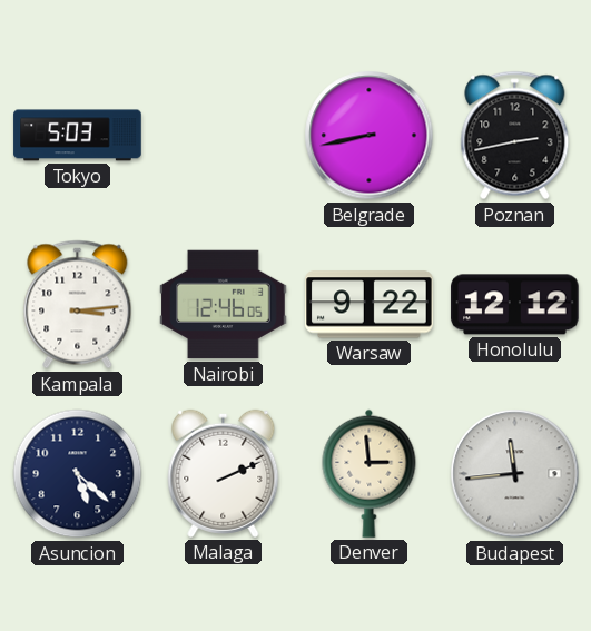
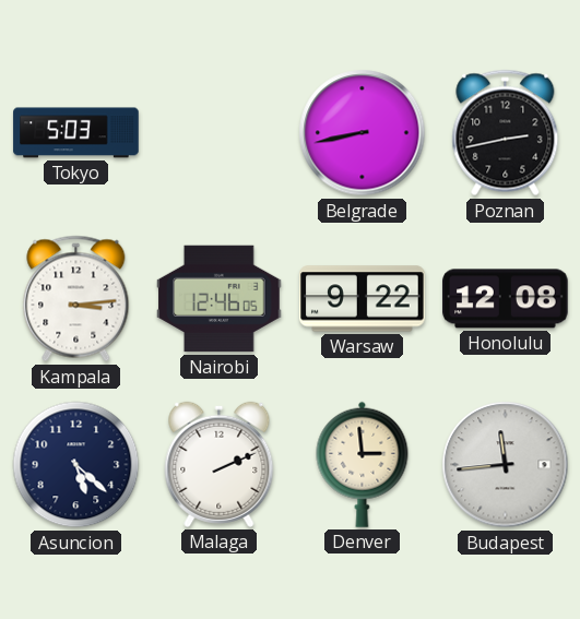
Honolulu: 12:12 -> 12:08 (506, 299)
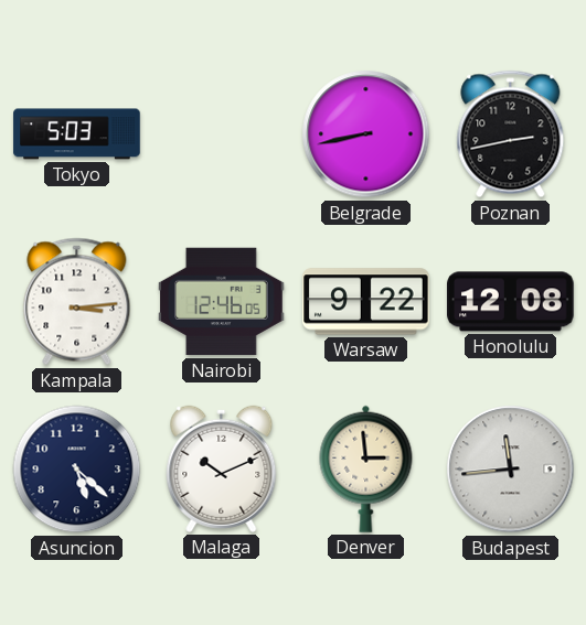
Malaga: 2:11 -> 10:11 (222, 468)
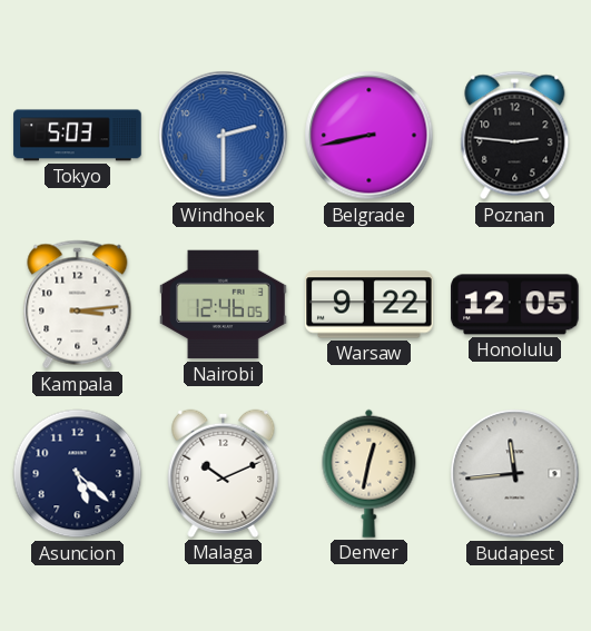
Windhoek: none -> 2:30 (224, 136)
Poznan: 2:43 -> 2:46 (515, 136)
Honolulu: 12:08 -> 12:05 (515, 305)
Denver: 2:59 -> 12:32 (370, 473)
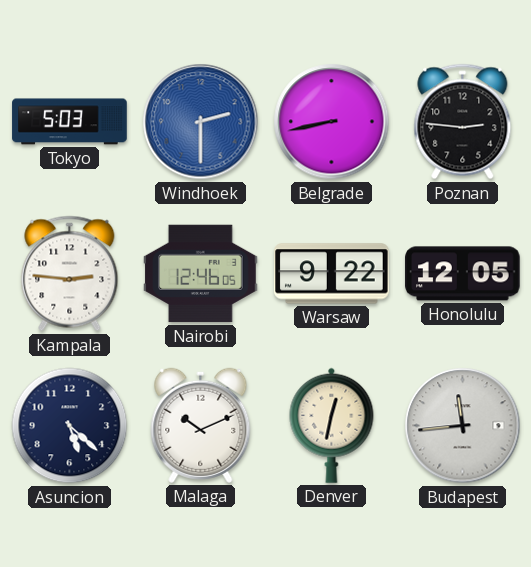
Kampala: 3:14 -> 2:46 (70, 274)
